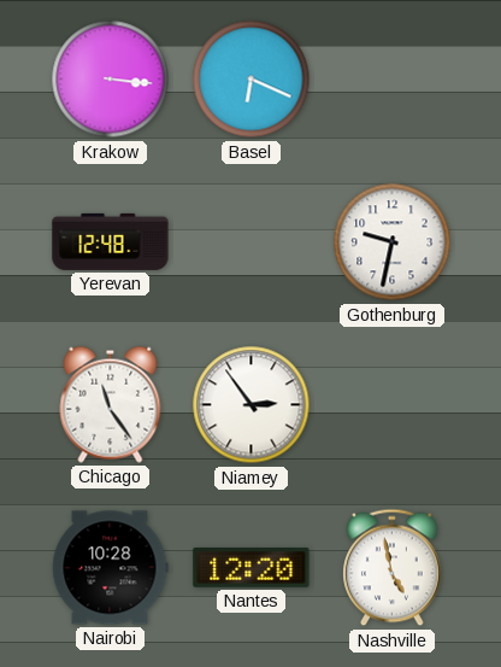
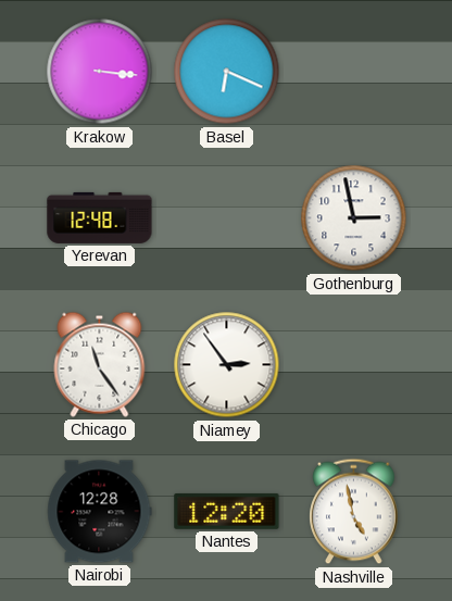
Gothenburg: 9:32 -> 2:58 (354, 218)
Nairobi: 10:28 -> 12:28 (100, 512)
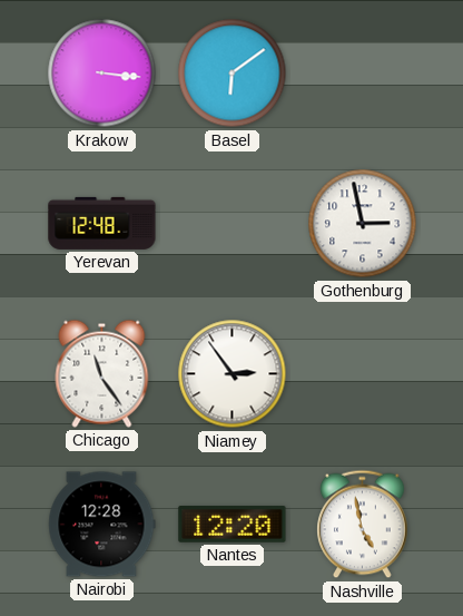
Basel: 6:19 -> 6:09 (233, 74)
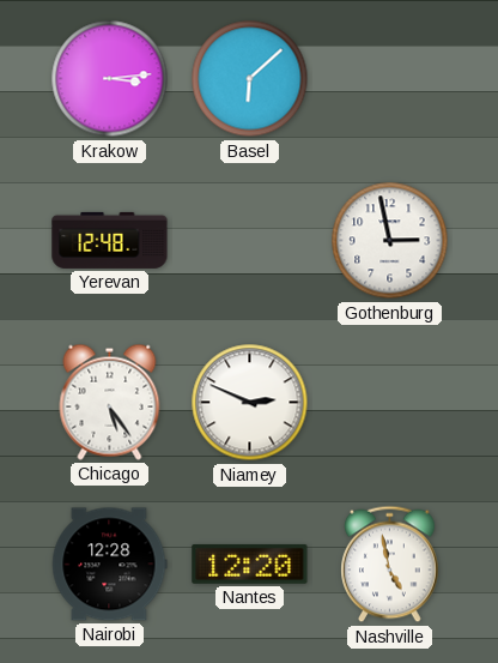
Krakow: 3:16 -> 3:14 (110, 79)
Basel: 6:09 -> 6:08 (250, 79)
Chicago: 11:24 -> 5:24 (110, 402)
Niamey: 2:54 -> 2:49 (250, 403)
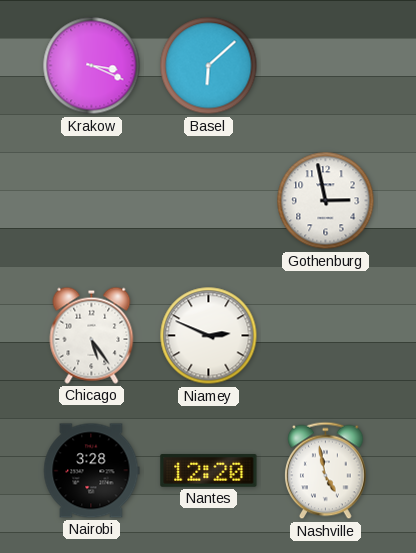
Krakow: 3:14 -> 3:19 (92, 66)
Yerevan: 12:48 -> none (110, 240)
Nairobi: 12:28 -> 3:28 (92, 471)
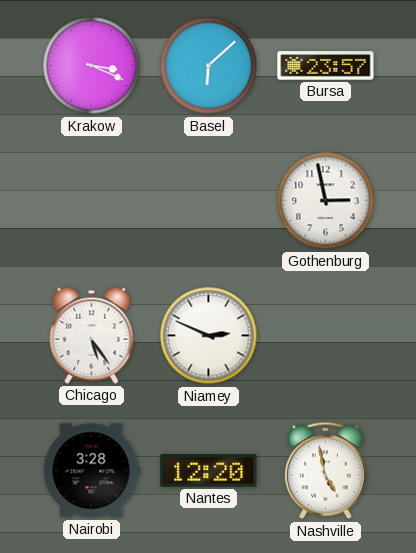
Bursa: none -> 23:57 (326, 66)
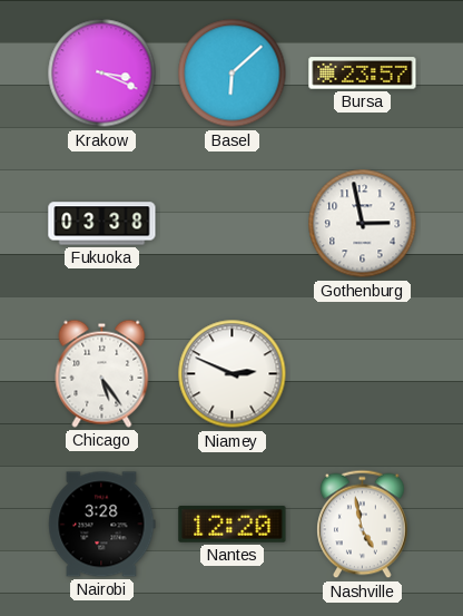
Fukuoka: none -> 03:38 (102, 224)
